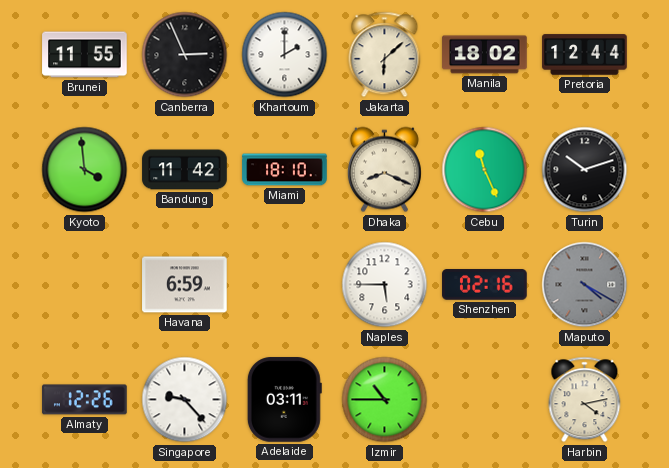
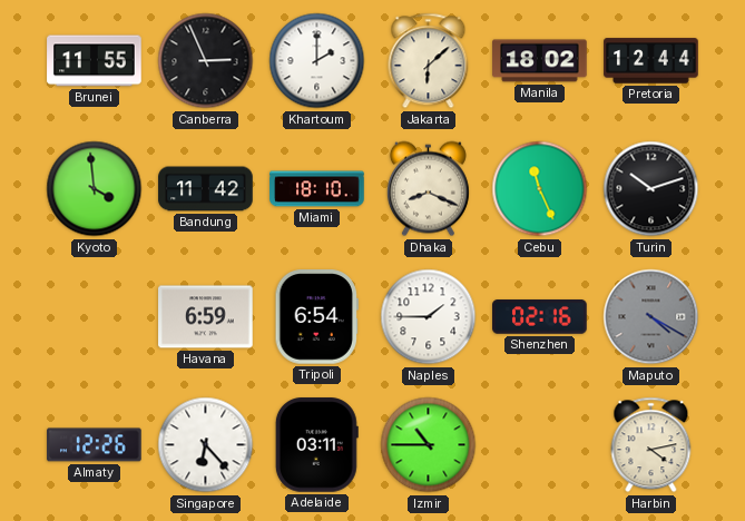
Tripoli: none -> 6:54 (316, 317)
Naples: 5:45 -> 1:45 (429, 317)
Singapore: 9:23 -> 6:23 (206, 445)
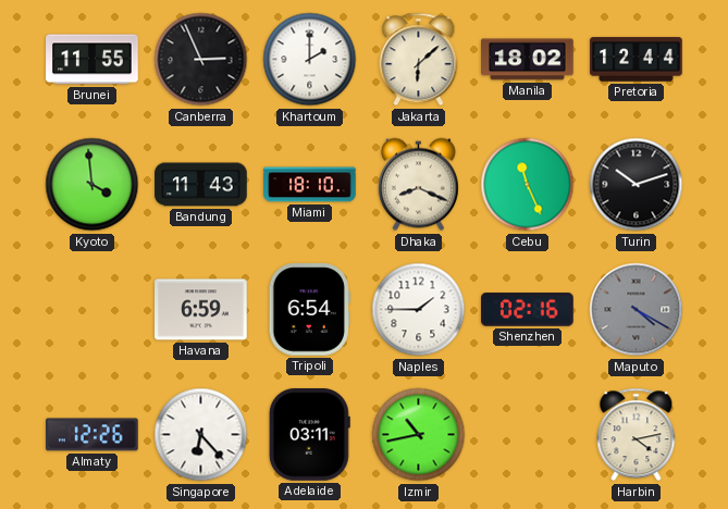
Bandung: 11:42 -> 11:43 (201, 185)
Izmir: 10:45 -> 10:43 (419, 435)
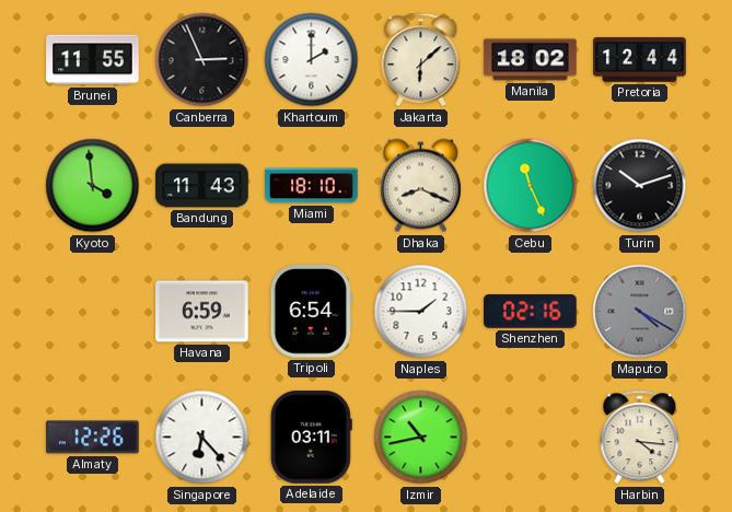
Harbin: 4:13 -> 4:16 (640, 438)
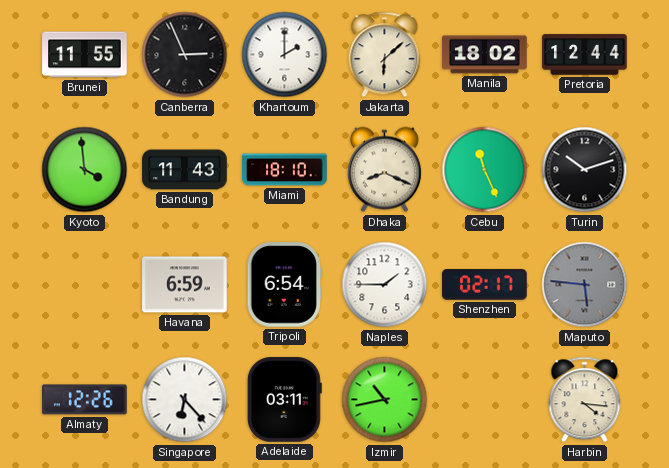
Shenzhen: 02:16 -> 02:17 (485, 285)
Maputo: 4:20 -> 5:46 (585, 285)
